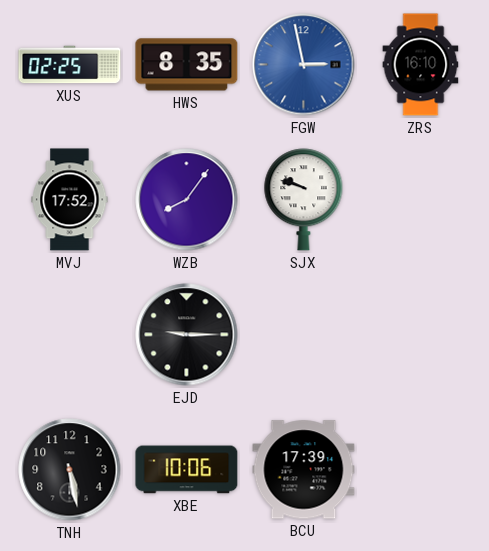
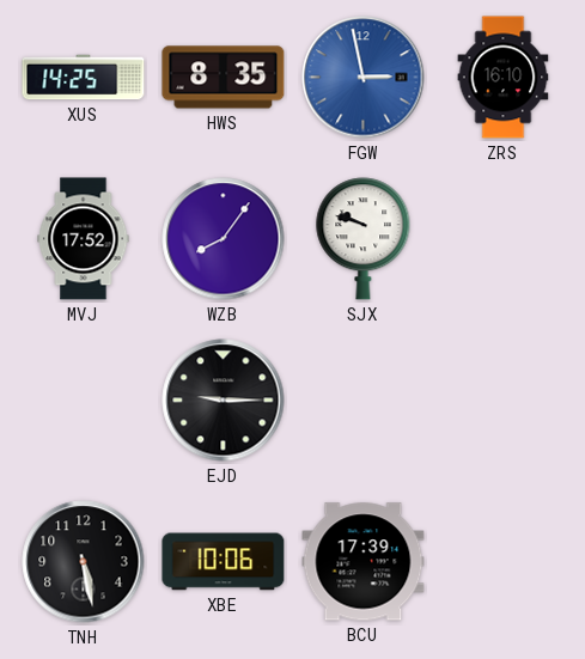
XUS: 02:25 -> 14:25 (84, 78)
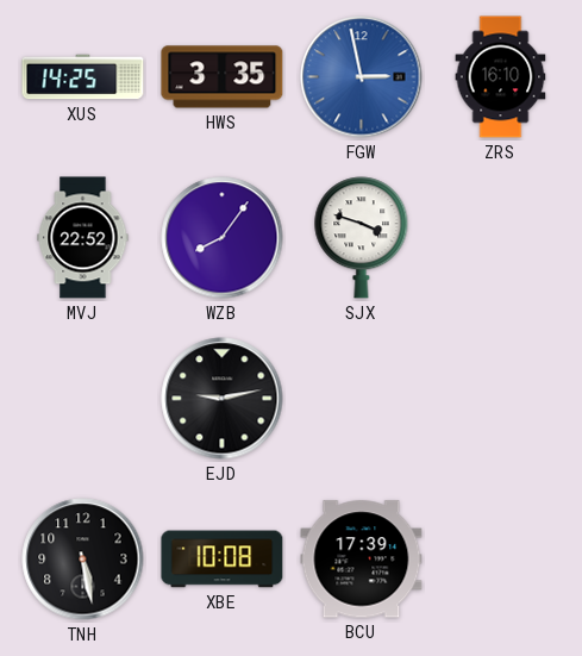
HWS: 8:35 -> 3:35 (223, 77)
MVJ: 17:52 -> 22:52 (83, 238)
SJX: 9:48 -> 3:48 (362, 238)
EJD: 9:15 -> 9:13 (223, 399)
XBE: 10:06 -> 10:08 (223, 560)
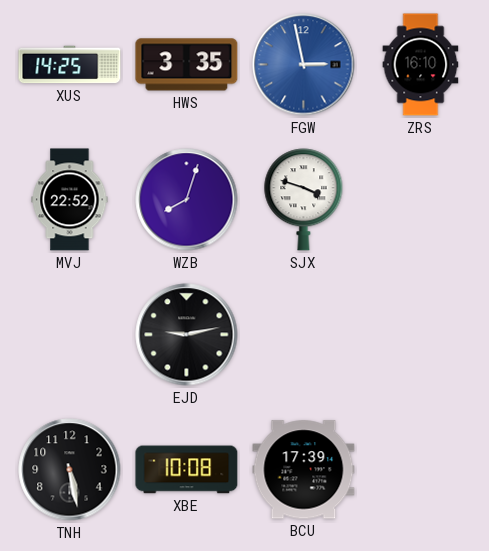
WZB: 8:06 -> 8:03 (187, 200)
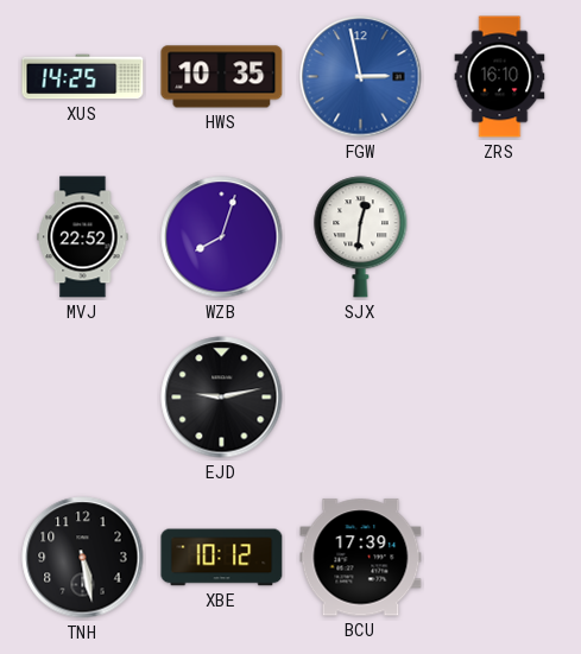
HWS: 3:35 -> 10:35 (222, 77)
SJX: 3:48 -> 12:31 (361, 237)
XBE: 10:08 -> 10:12 (222, 558)
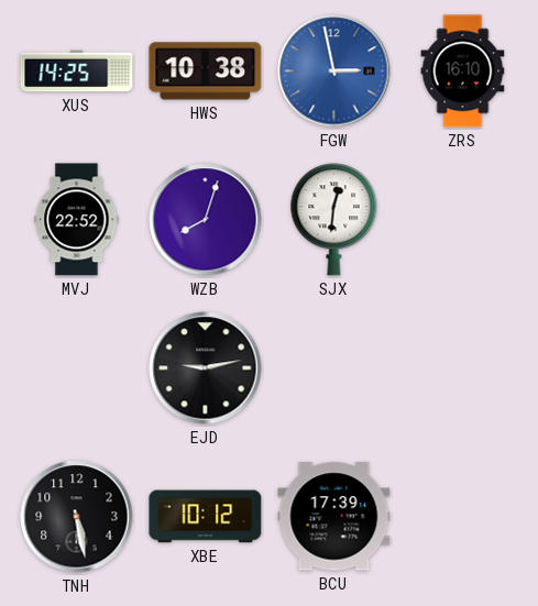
HWS: 10:35 -> 10:38 (206, 71)
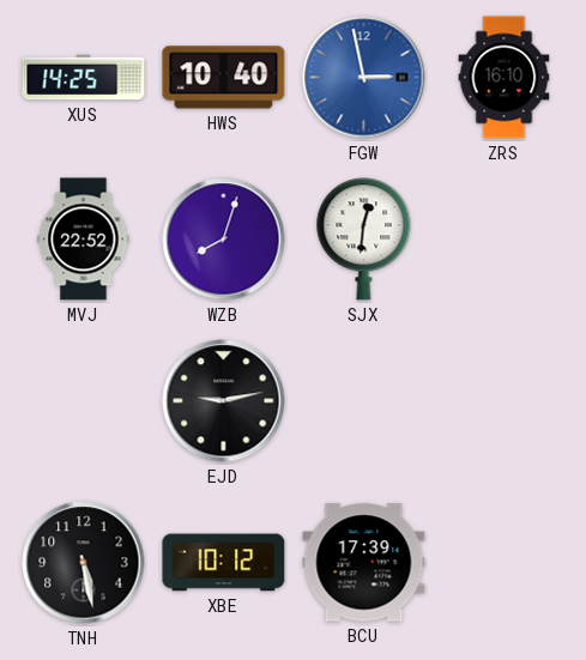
HWS: 10:38 -> 10:40 (224, 78)
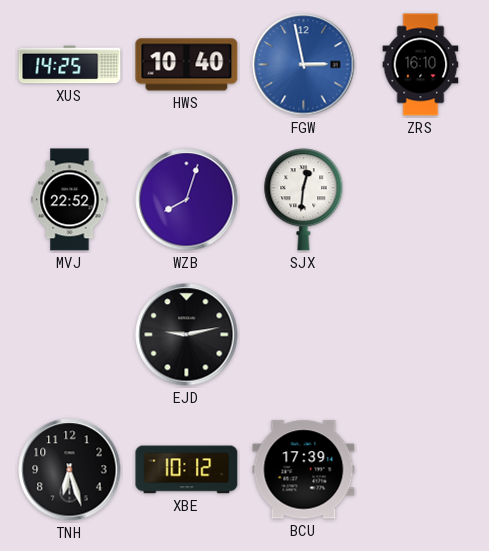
TNH: 5:28 -> 6:27 (70, 470)
